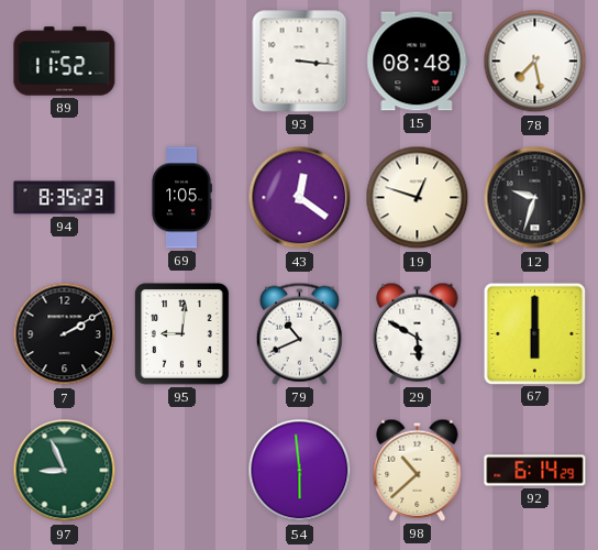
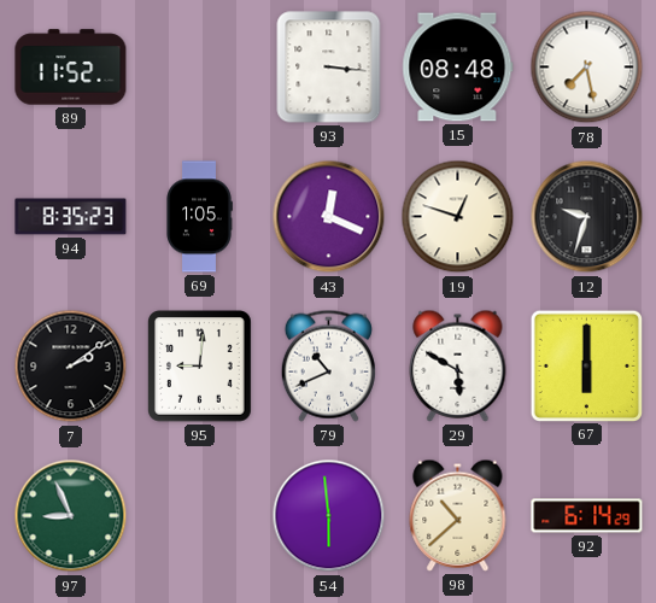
43: 12:21 -> 12:19 (329, 217)
7: 2:10 -> 2:09 (71, 367)
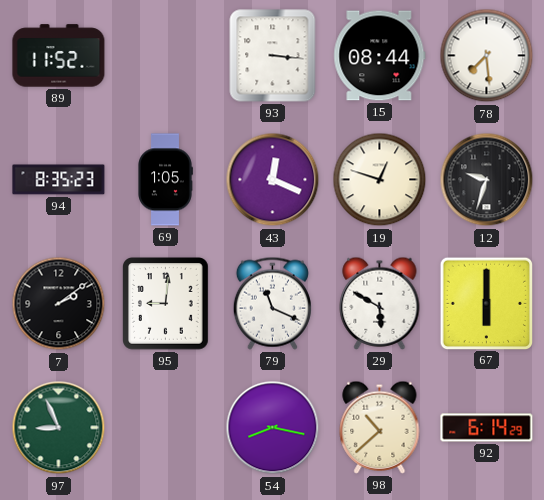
15: 08:48 -> 08:44 (380, 56)
78: 7:28 -> 7:29 (487, 56)
79: 10:41 -> 11:19 (272, 303)
54: 5:59 -> 8:17 (273, 428)
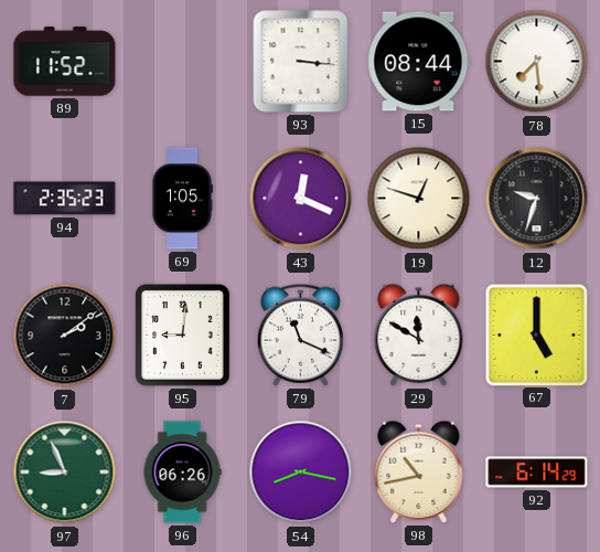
94: 8:35 -> 2:35 (65, 199)
29: 5:50 -> 11:50 (419, 335)
67: 6:00 -> 5:00 (536, 335)
96: none -> 06:26 (182, 473)
98: 10:38 -> 10:43 (419, 471)
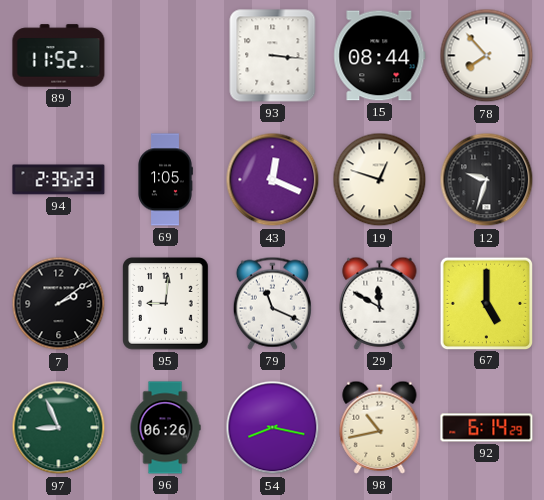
78: 7:29 -> 7:53 (487, 56)
